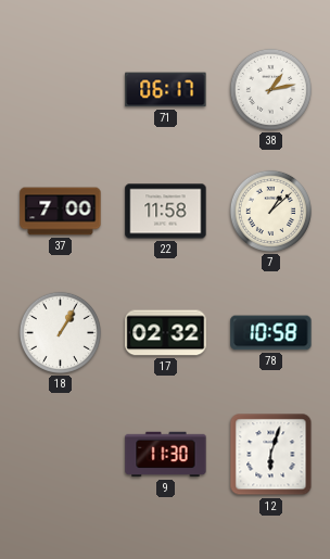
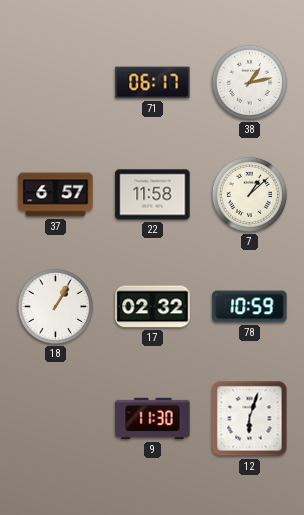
37: 7:00 -> 6:57 (56, 195)
78: 10:58 -> 10:59 (250, 307)
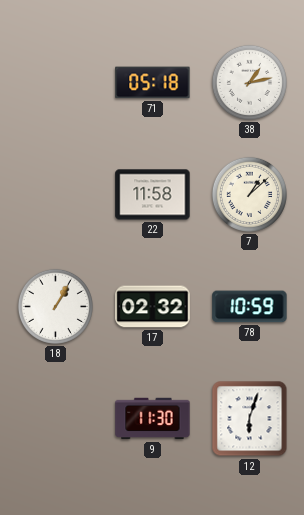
71: 06:17 -> 05:18 (153, 83)
37: 6:57 -> none (56, 195)
